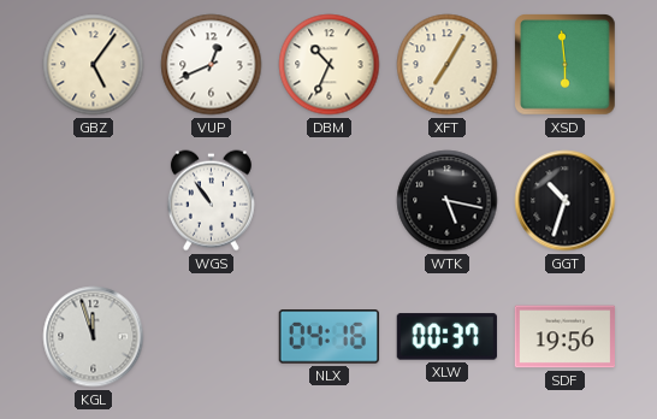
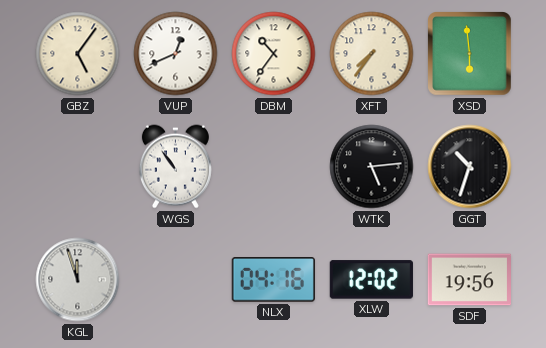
DBM: 10:34 -> 10:36 (274, 54)
XFT: 7:05 -> 7:36 (372, 54)
WTK: 5:17 -> 5:14 (372, 167)
XLW: 00:37 -> 12:02 (371, 280)
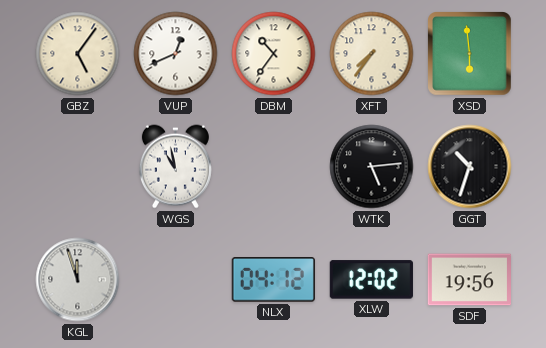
WGS: 10:54 -> 10:58 (175, 167)
NLX: 04:16 -> 04:12 (273, 280)
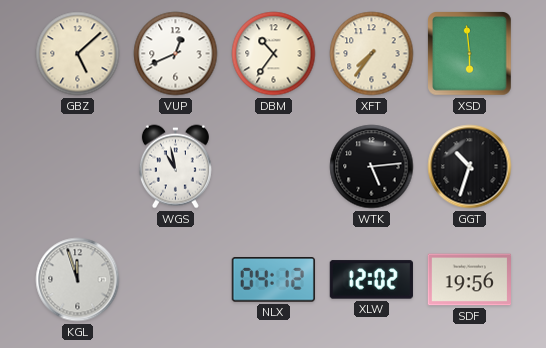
GBZ: 5:06 -> 5:08 (78, 54)
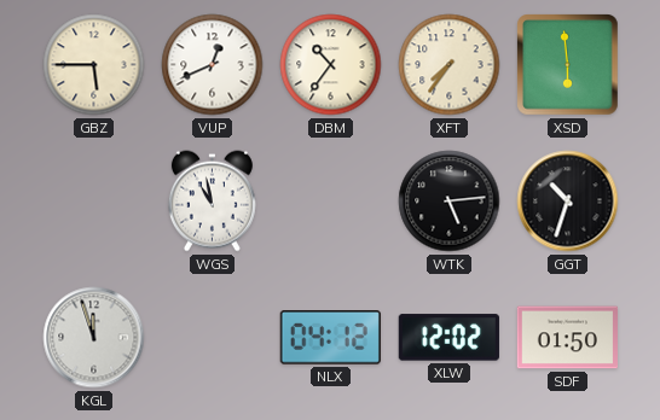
GBZ: 5:08 -> 5:45 (94, 65)
SDF: 19:56 -> 01:50 (567, 338)
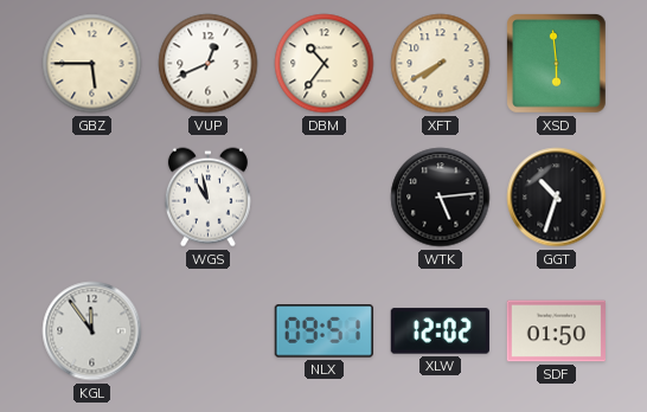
XFT: 7:36 -> 7:40 (441, 64)
KGL: 11:57 -> 11:54 (92, 331)
NLX: 04:12 -> 09:51 (323, 331)
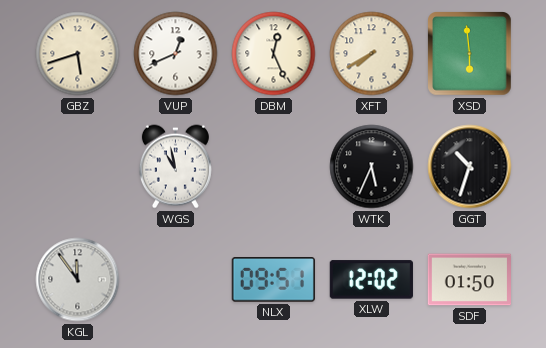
GBZ: 5:45 -> 5:42 (78, 54)
DBM: 10:36 -> 12:26 (274, 54)
WTK: 5:14 -> 5:34 (372, 167)
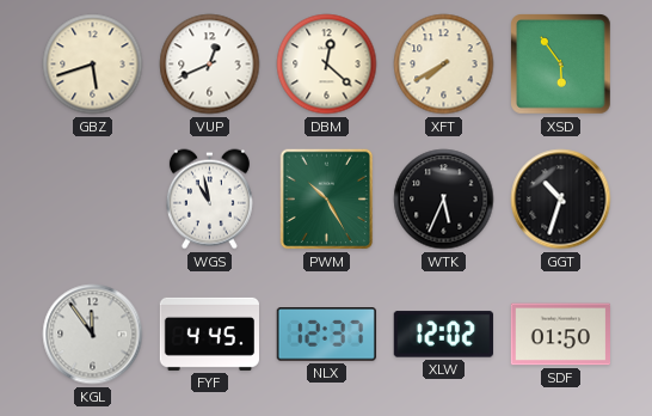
DBM: 12:26 -> 12:22 (327, 65)
XSD: 5:59 -> 5:54 (561, 65)
PWM: none -> 10:25 (327, 200)
FYF: none -> 4:45 (209, 334)
NLX: 09:51 -> 12:37 (326, 335)
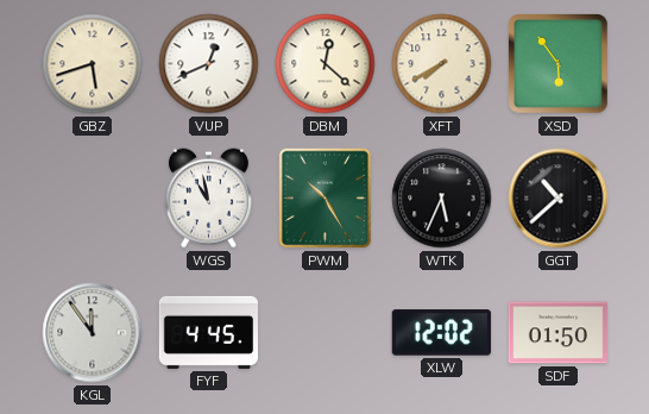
GGT: 10:33 -> 10:38 (559, 199)
NLX: 12:37 -> none (326, 335)
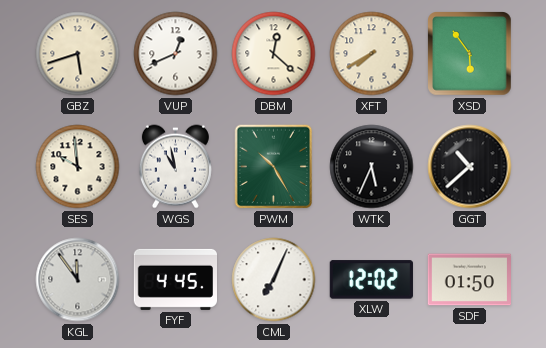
SES: none -> 9:59 (78, 167)
CML: none -> 7:04 (274, 280)
